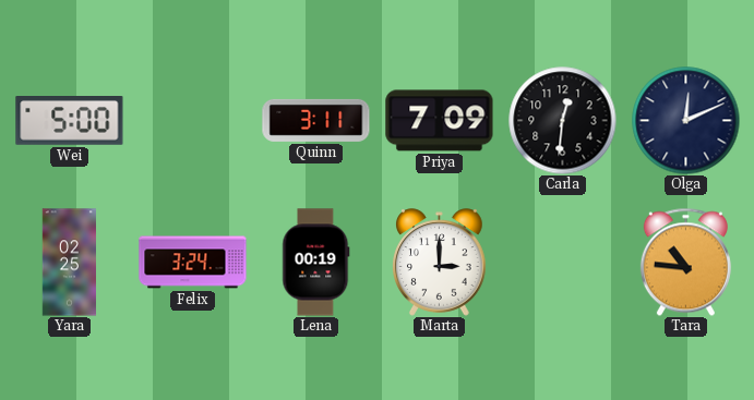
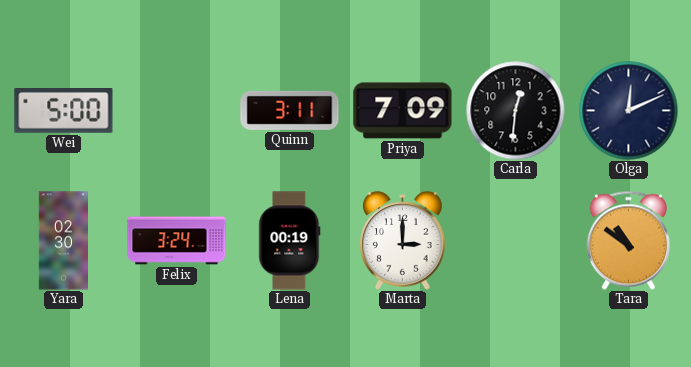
Yara: 02:25 -> 02:30 (63, 241)
Tara: 10:46 -> 10:51 (628, 240)
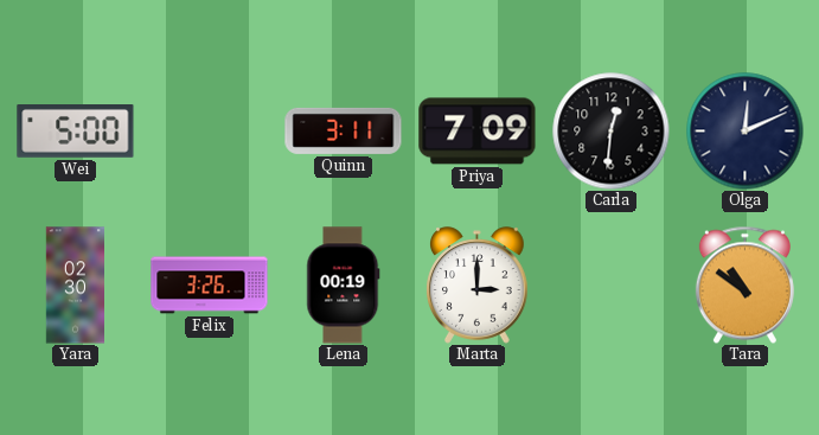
Felix: 3:24 -> 3:26 (210, 286)
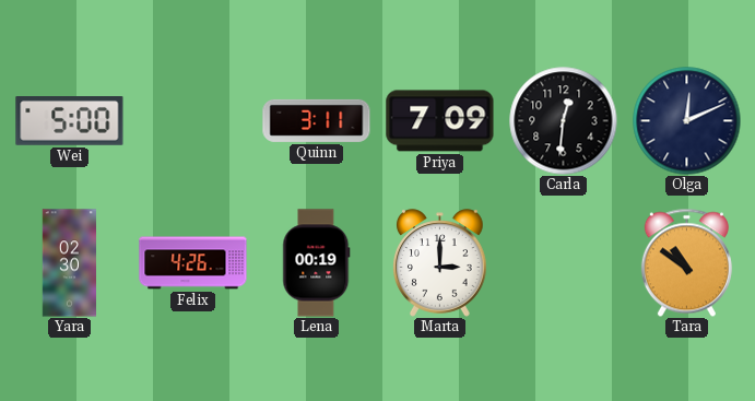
Felix: 3:26 -> 4:26 (193, 263)
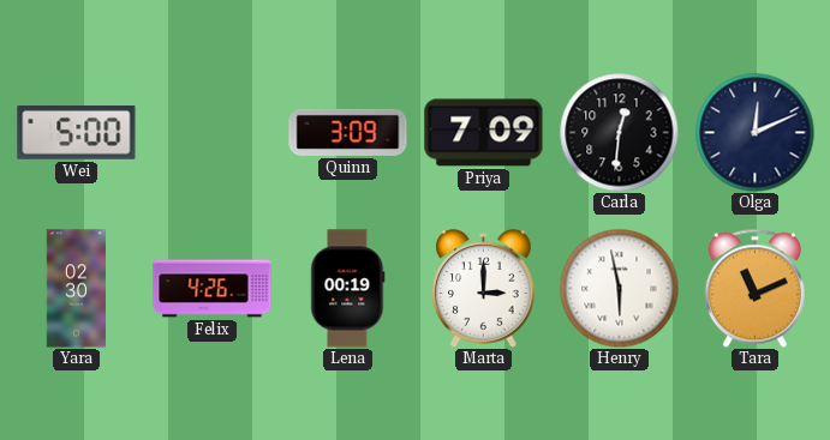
Quinn: 3:11 -> 3:09 (348, 132)
Henry: none -> 5:58 (620, 289)
Tara: 10:51 -> 11:11 (754, 288)
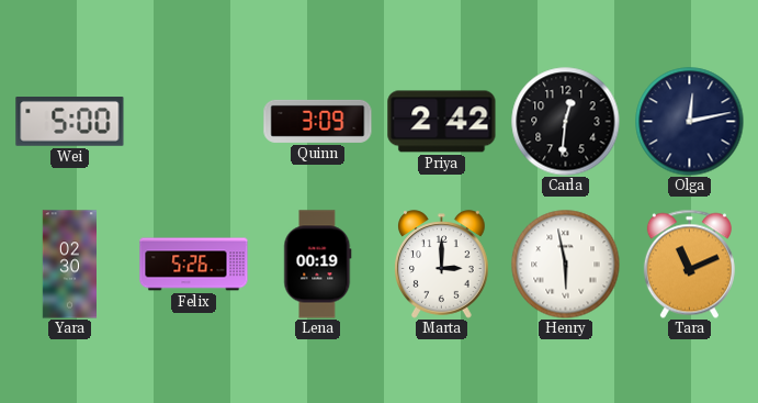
Priya: 7:09 -> 2:42 (442, 122)
Olga: 12:11 -> 12:13 (690, 122)
Felix: 4:26 -> 5:26 (194, 265)
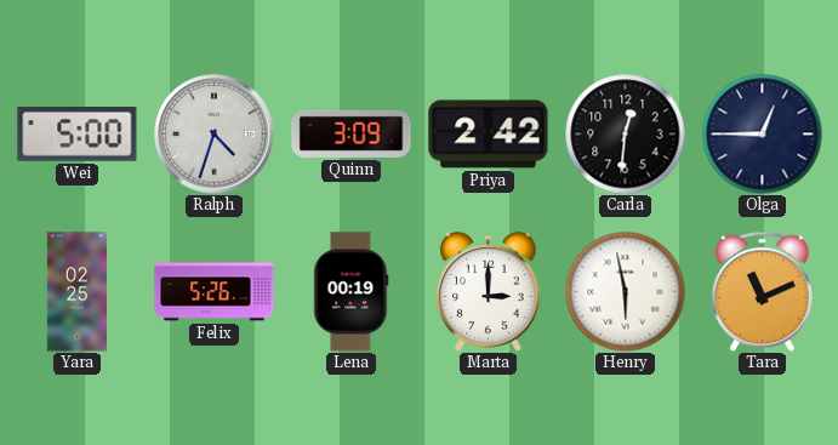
Ralph: none -> 4:33 (215, 135)
Olga: 12:13 -> 12:45 (763, 135)
Yara: 02:30 -> 02:25 (76, 292)
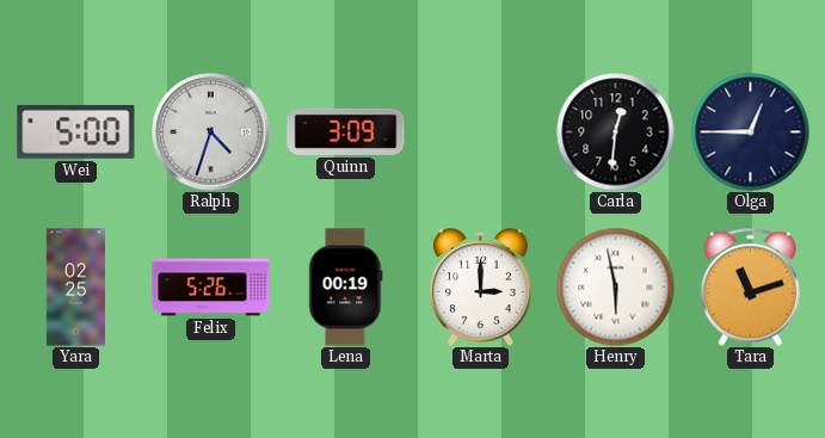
Priya: 2:42 -> none (489, 135)
Tara: 11:11 -> 11:12 (750, 286)
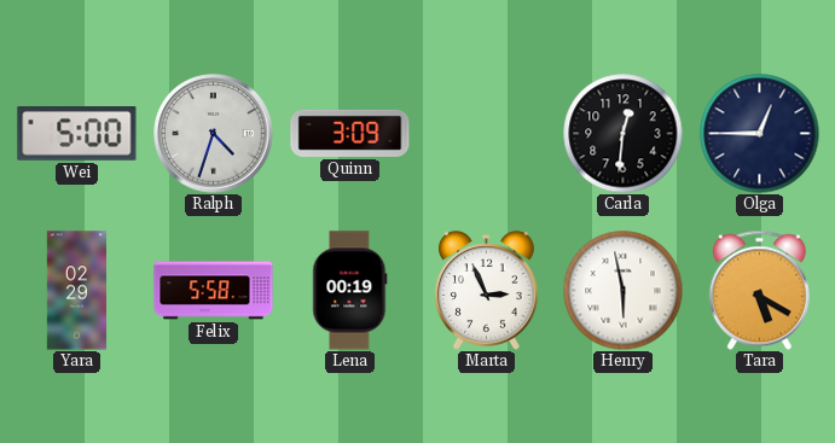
Yara: 02:25 -> 02:29 (76, 291)
Felix: 5:26 -> 5:58 (214, 291)
Marta: 3:00 -> 2:56 (487, 291)
Tara: 11:12 -> 5:20 (759, 290)
